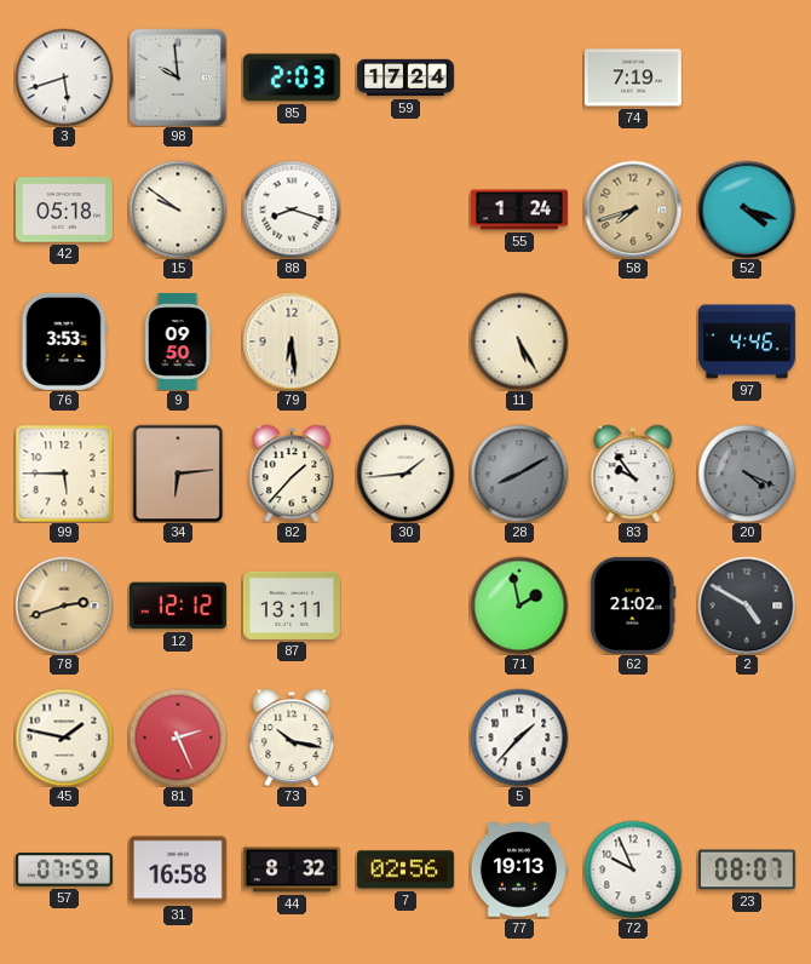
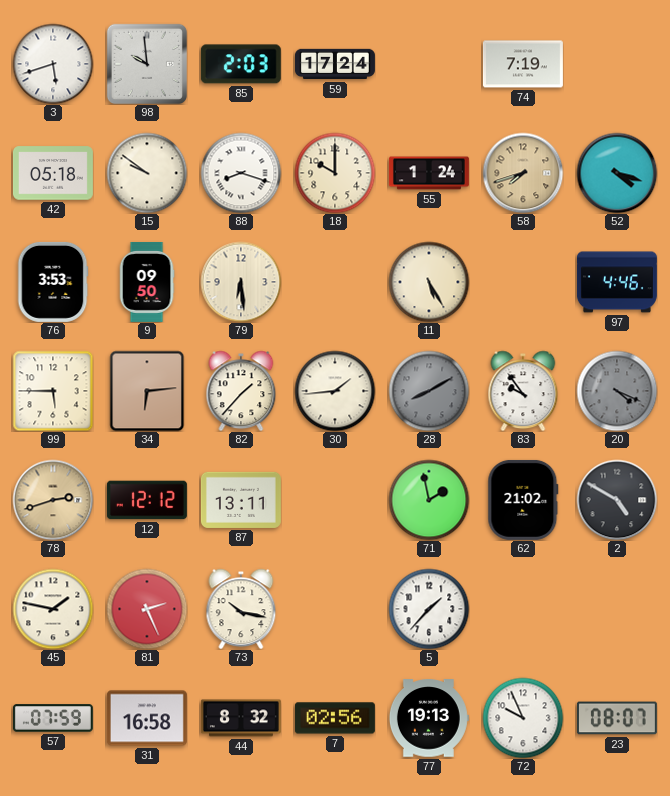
18: none -> 10:00 (335, 173)
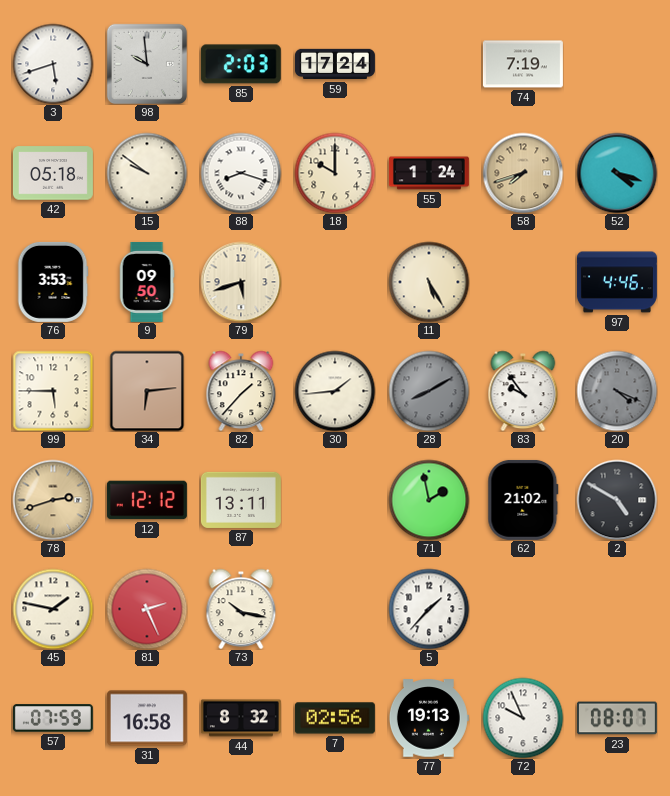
79: 6:29 -> 5:42 (241, 282)
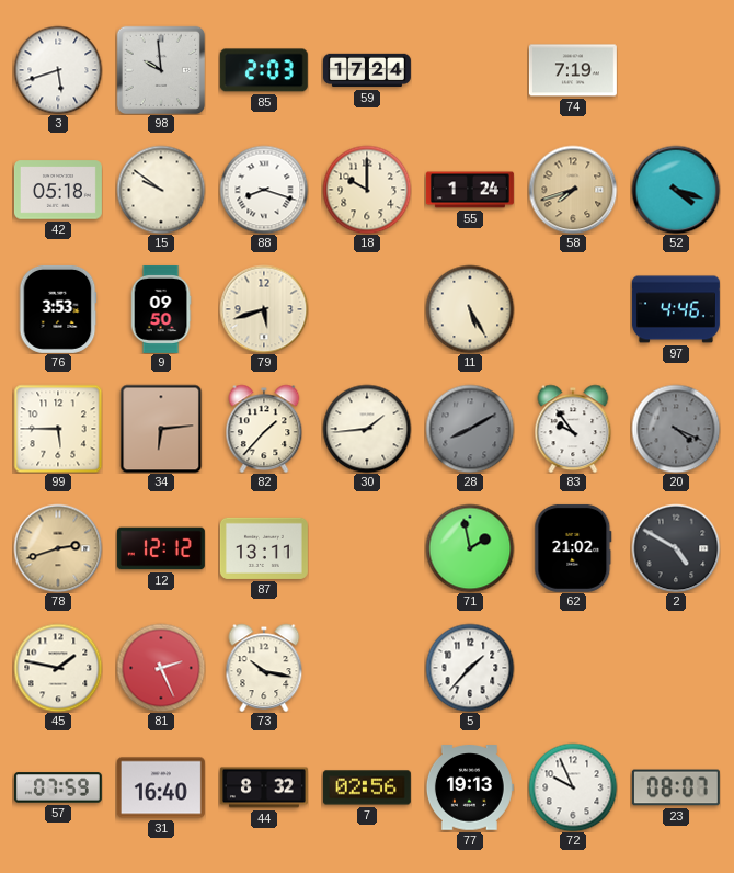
31: 16:58 -> 16:40 (161, 787)
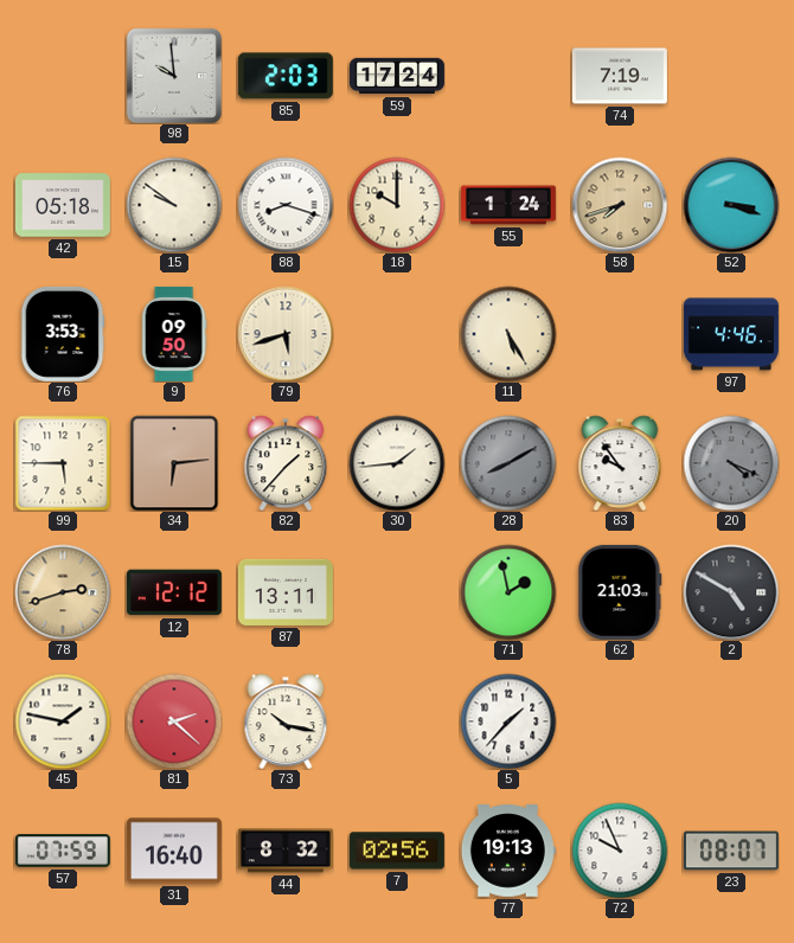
3: 5:42 -> none (58, 70)
52: 4:18 -> 3:18 (731, 205)
62: 21:02 -> 21:03 (620, 592)
81: 2:26 -> 2:22 (174, 721)
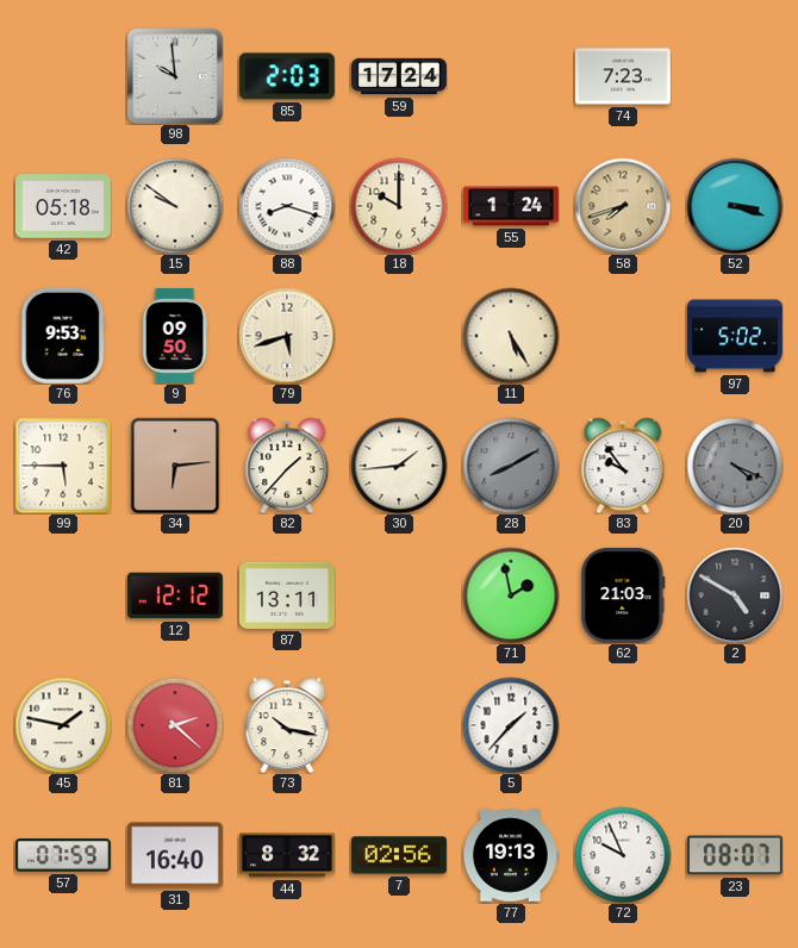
74: 7:19 -> 7:23 (623, 76)
76: 3:53 -> 9:53 (63, 336)
97: 4:46 -> 5:02 (735, 336)
78: 2:42 -> none (63, 592)
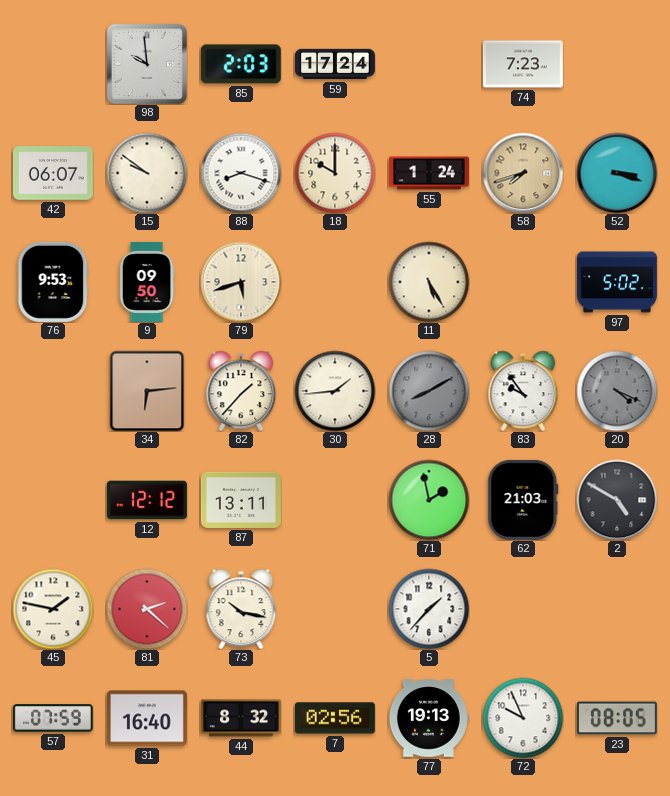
42: 05:18 -> 06:07 (53, 173)
99: 5:45 -> none (63, 466)
23: 08:07 -> 08:05 (617, 718)
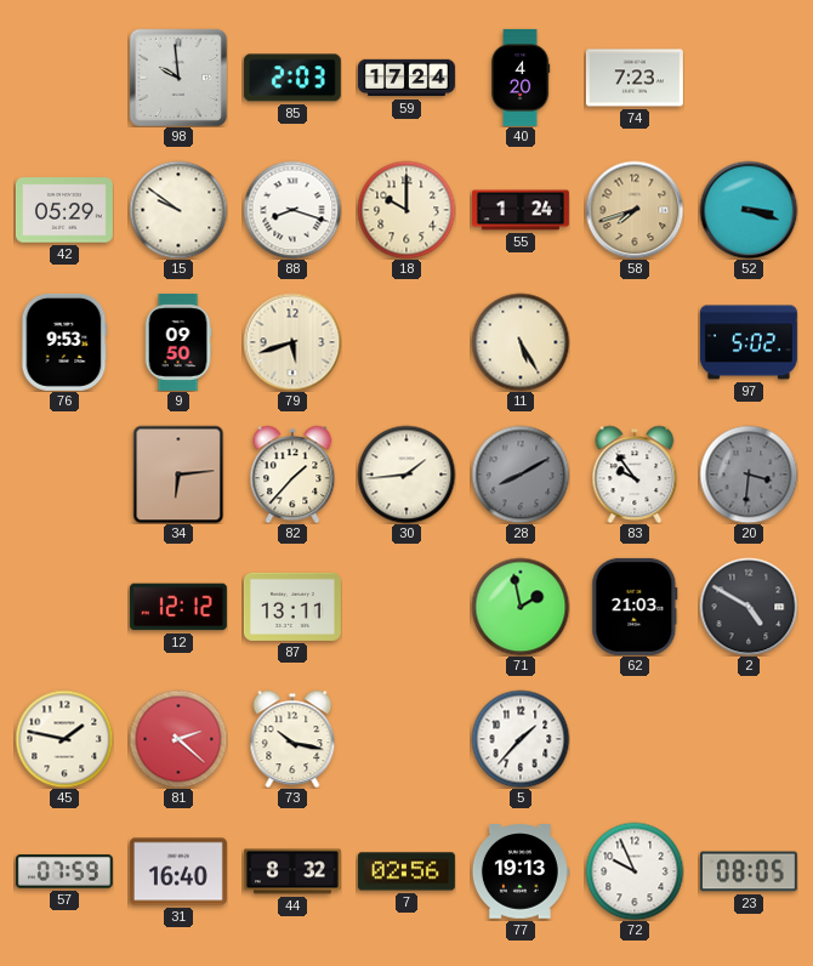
40: none -> 4:20 (521, 78)
42: 06:07 -> 05:29 (64, 210)
20: 4:19 -> 3:31 (749, 475)
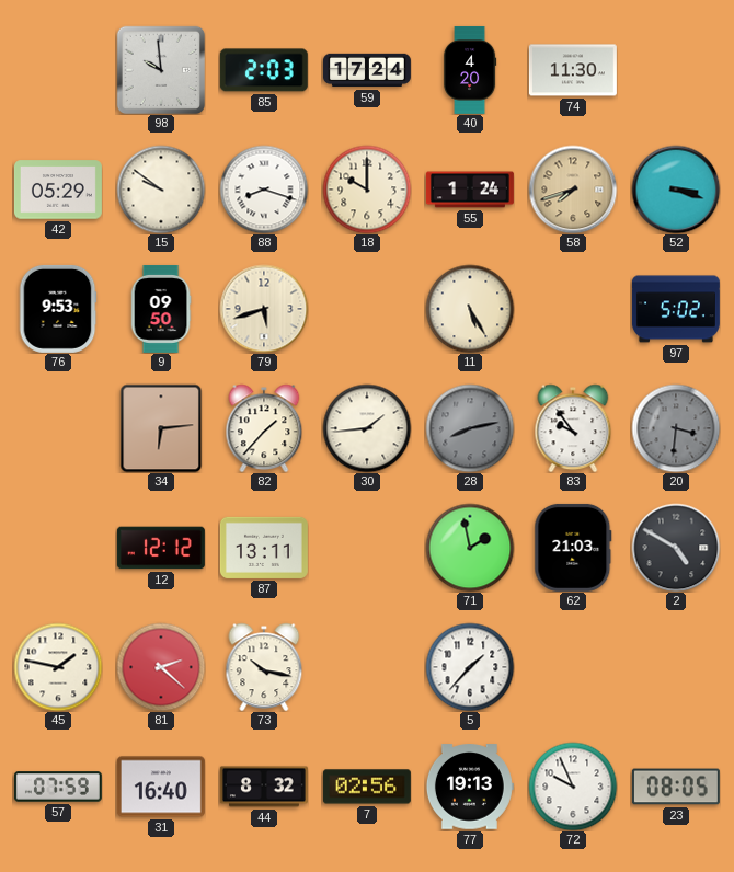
74: 7:23 -> 11:30 (573, 70)
28: 8:10 -> 8:13 (470, 428)
